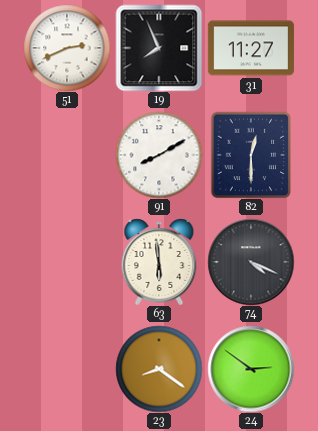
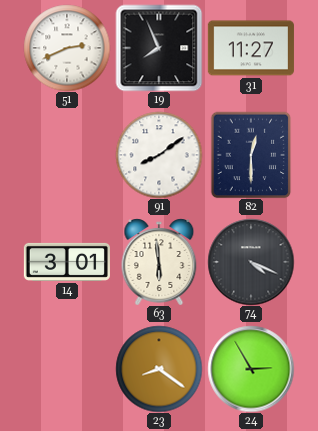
91: 8:10 -> 8:09 (159, 155)
14: none -> 3:01 (67, 262)
24: 2:51 -> 2:55 (251, 369)
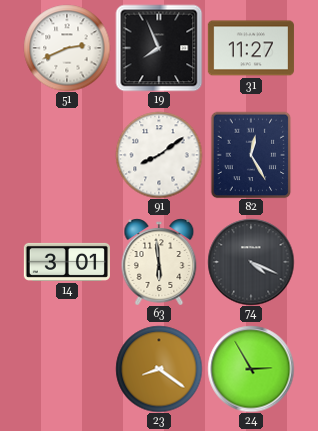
82: 12:30 -> 12:25 (251, 155)
